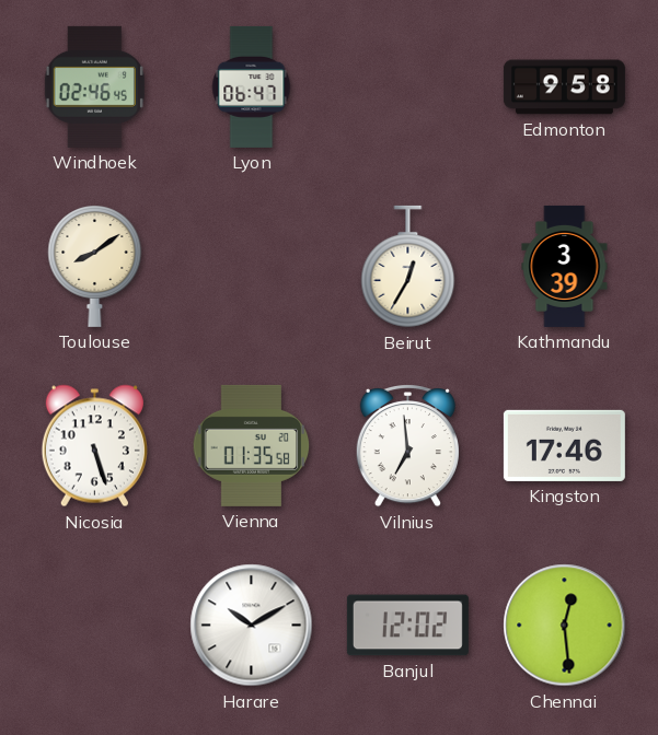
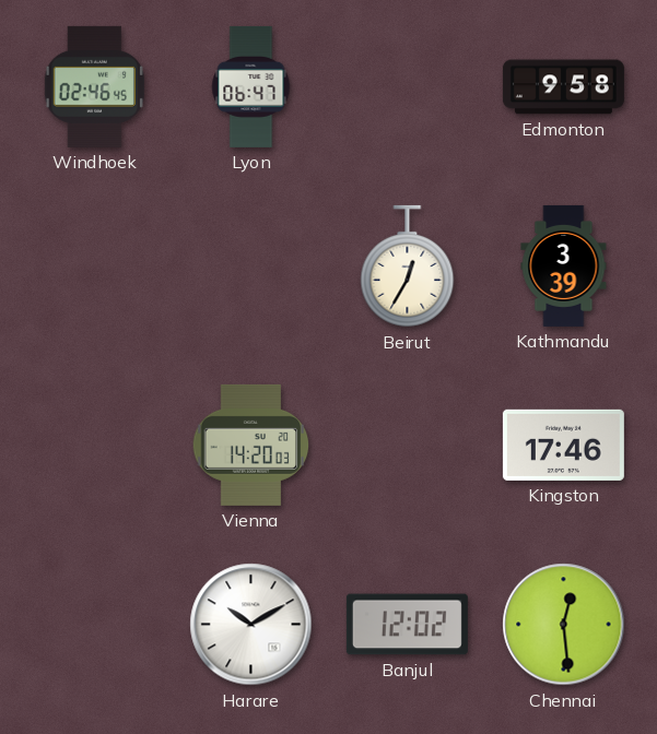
Toulouse: 8:09 -> none (95, 267)
Nicosia: 5:27 -> none (94, 446)
Vienna: 01:35 -> 14:20 (251, 445)
Vilnius: 6:59 -> none (407, 445)
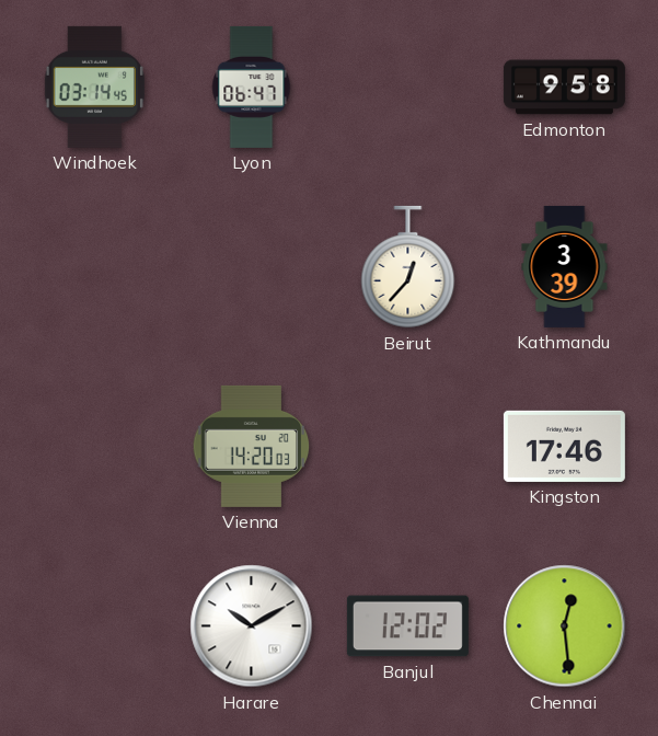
Windhoek: 02:46 -> 03:14 (94, 87)
Beirut: 12:35 -> 12:37 (408, 267)
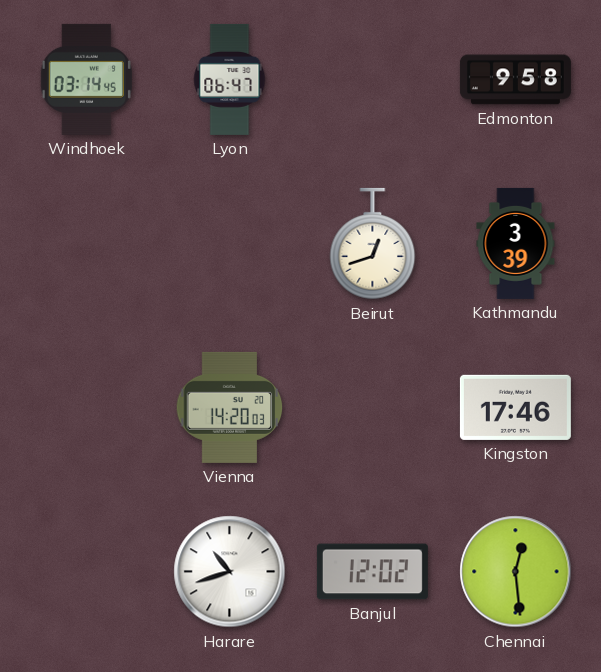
Beirut: 12:37 -> 12:42 (373, 244)
Harare: 10:10 -> 10:42 (230, 572)
